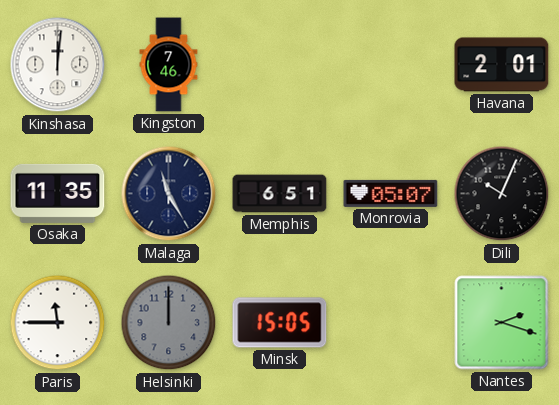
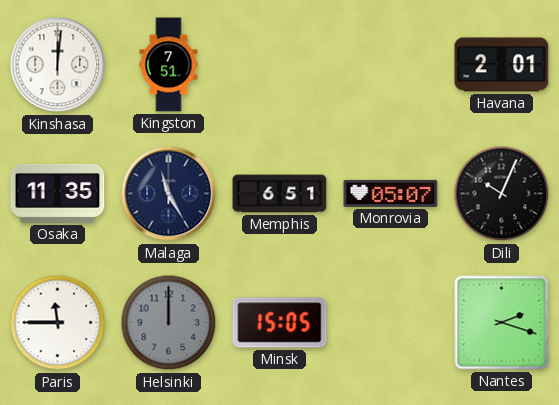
Kingston: 7:46 -> 7:51 (169, 65)
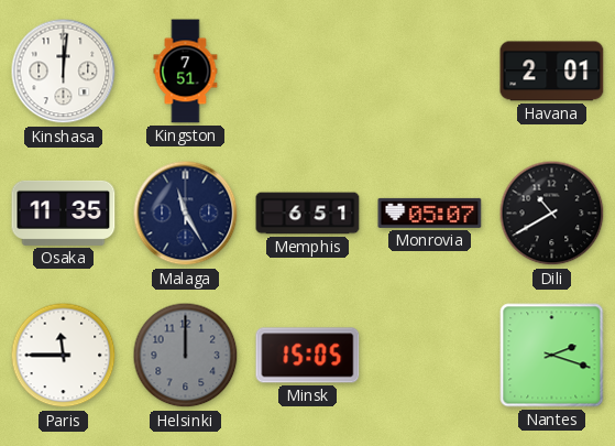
Dili: 10:04 -> 10:40 (552, 214)
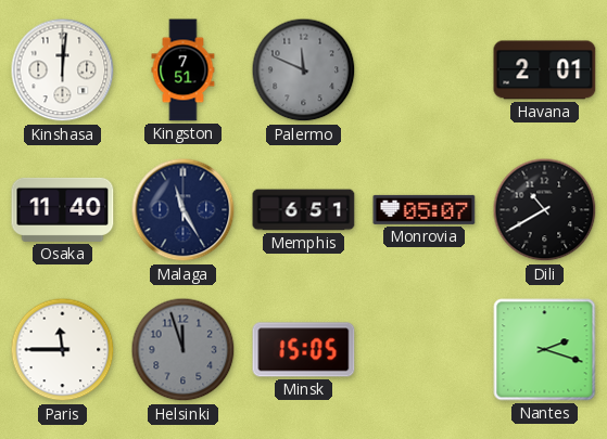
Palermo: none -> 11:49 (304, 70)
Osaka: 11:35 -> 11:40 (63, 209)
Helsinki: 12:00 -> 11:57 (184, 350)
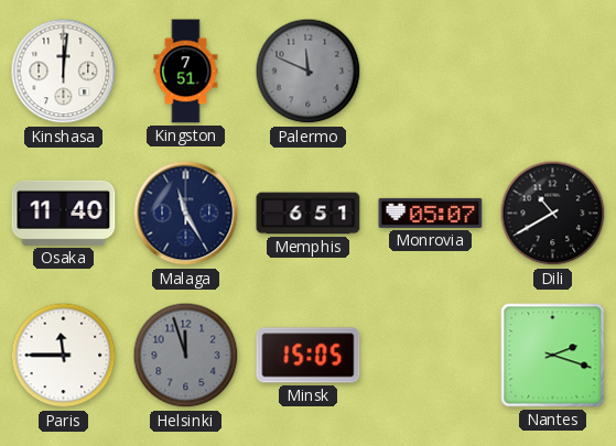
Havana: 2:01 -> none (545, 70)
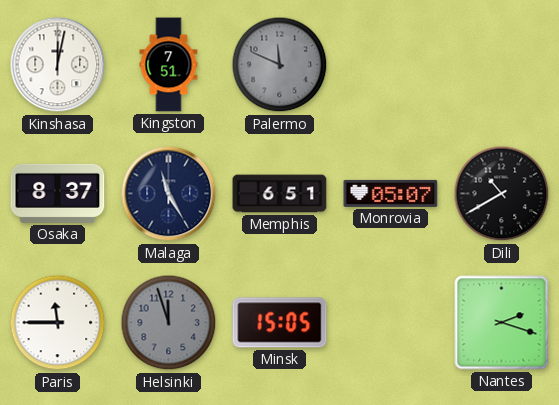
Kinshasa: 12:01 -> 12:02 (58, 65)
Osaka: 11:40 -> 8:37 (58, 193)
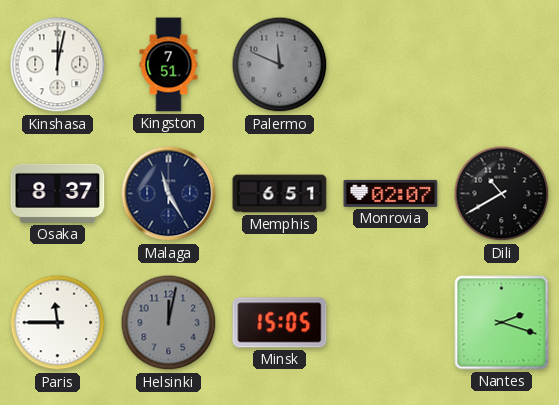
Monrovia: 05:07 -> 02:07 (391, 193)
Helsinki: 11:57 -> 12:02 (169, 323)
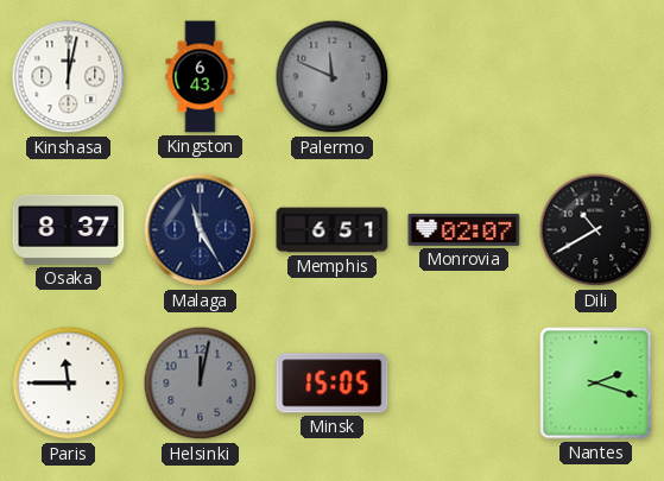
Kingston: 7:51 -> 6:43 (201, 77)
